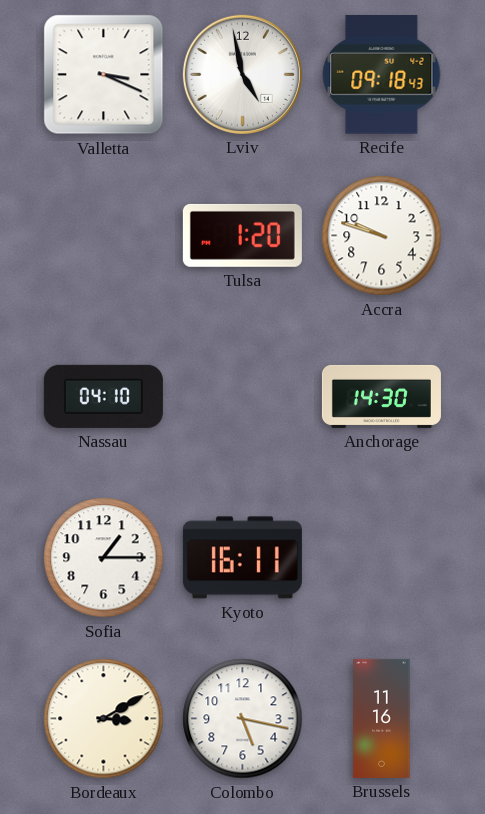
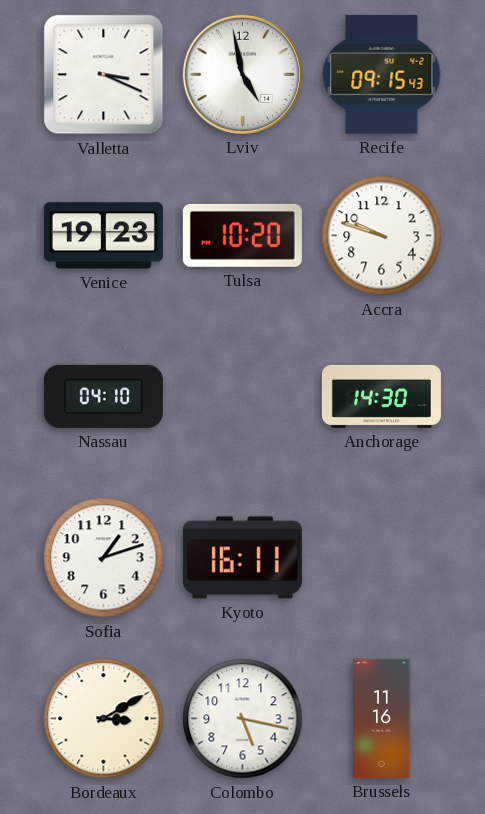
Recife: 09:18 -> 09:15 (382, 75)
Venice: none -> 19:23 (103, 236)
Tulsa: 1:20 -> 10:20 (242, 235)
Sofia: 1:15 -> 1:12 (104, 558)
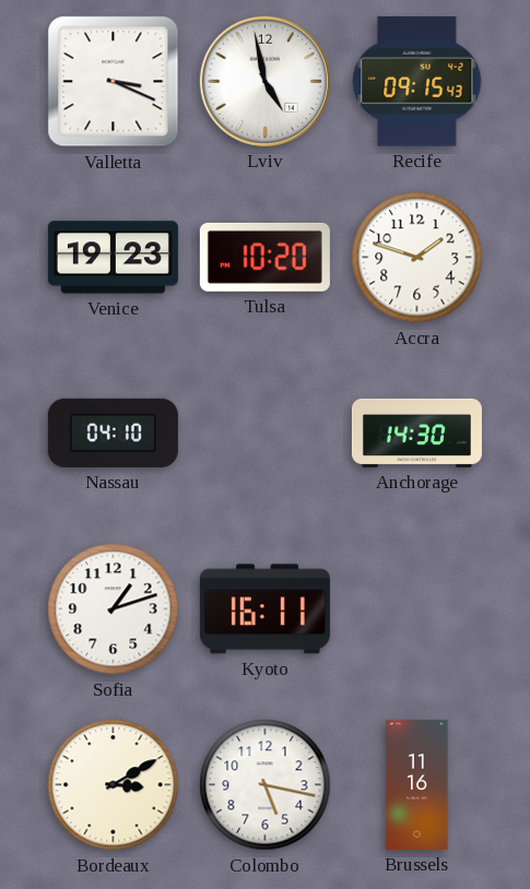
Accra: 9:48 -> 1:48 (417, 258)
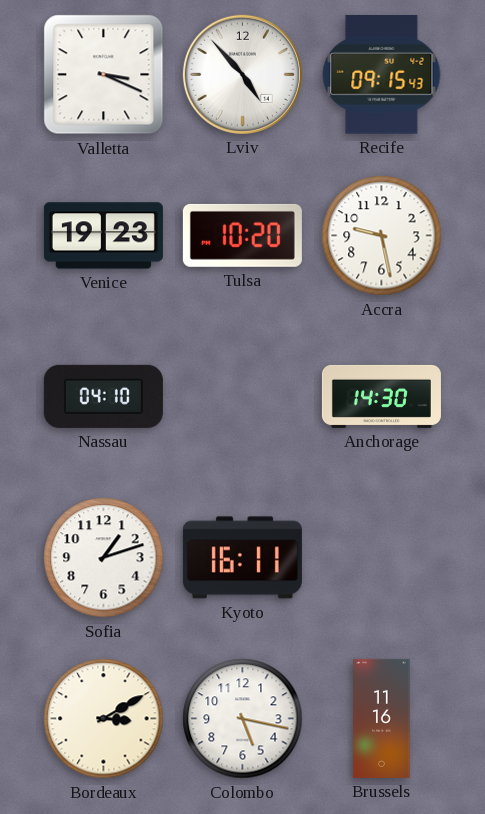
Lviv: 4:58 -> 4:53 (242, 74)
Accra: 1:48 -> 9:28 (382, 236)
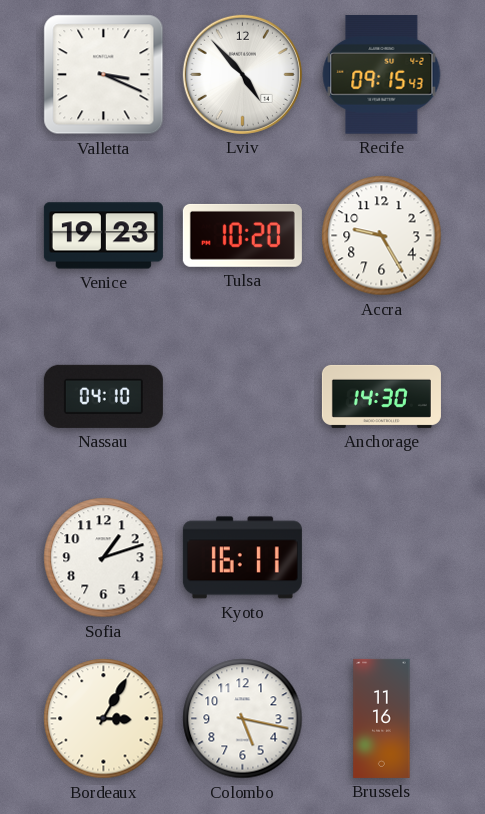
Accra: 9:28 -> 9:25 (382, 236)
Bordeaux: 3:10 -> 3:05 (104, 719)
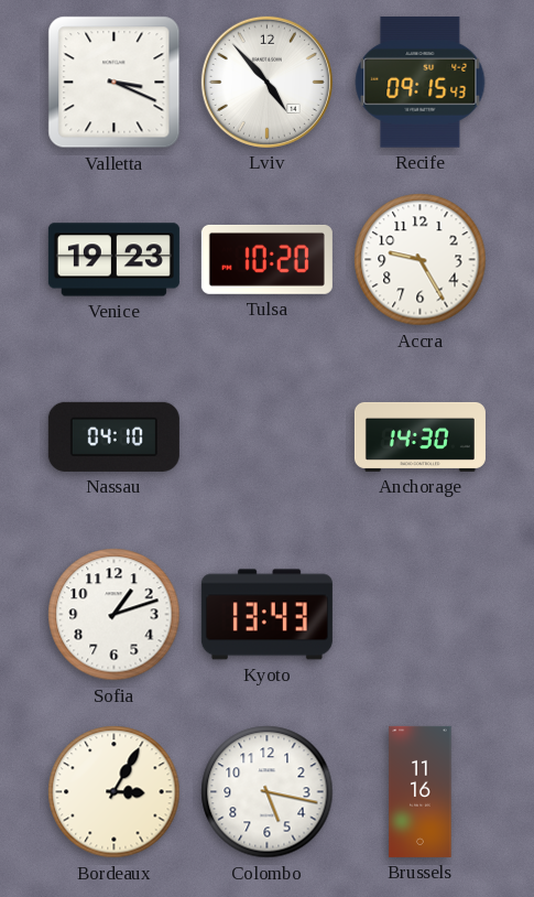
Kyoto: 16:11 -> 13:43 (266, 615)
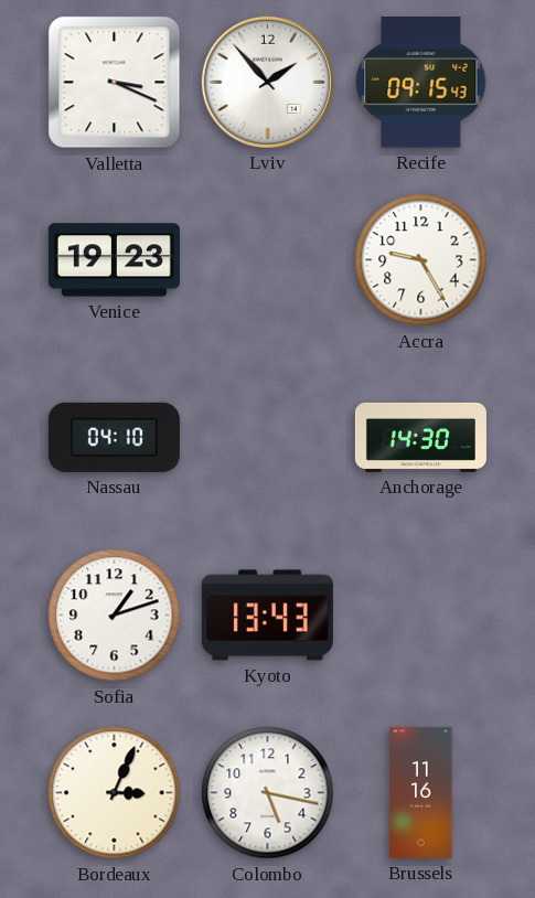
Lviv: 4:53 -> 1:53 (267, 82)
Tulsa: 10:20 -> none (266, 259)
Bordeaux: 3:05 -> 3:04 (115, 793)
